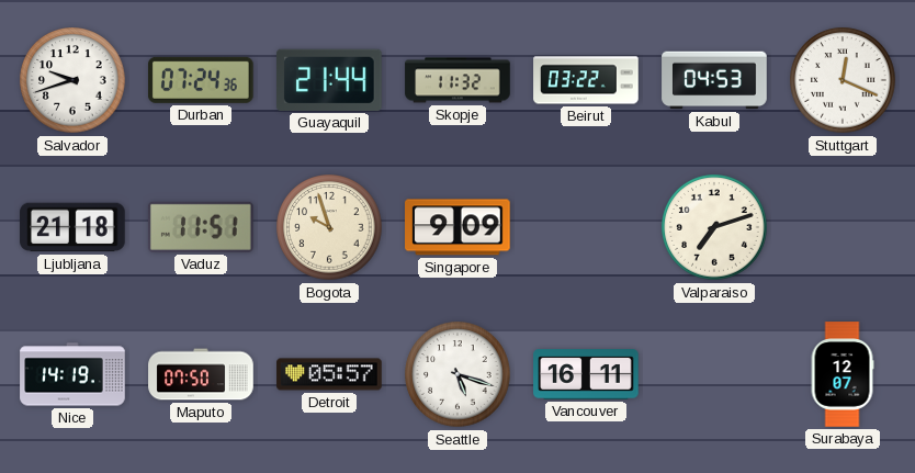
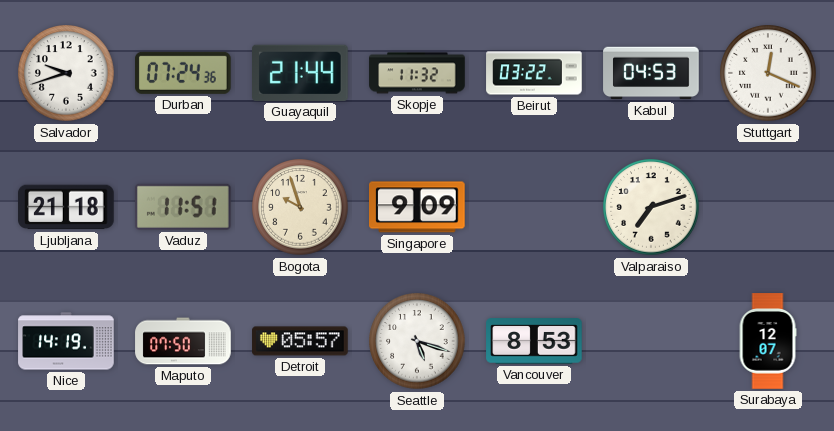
Vancouver: 16:11 -> 8:53 (534, 341)
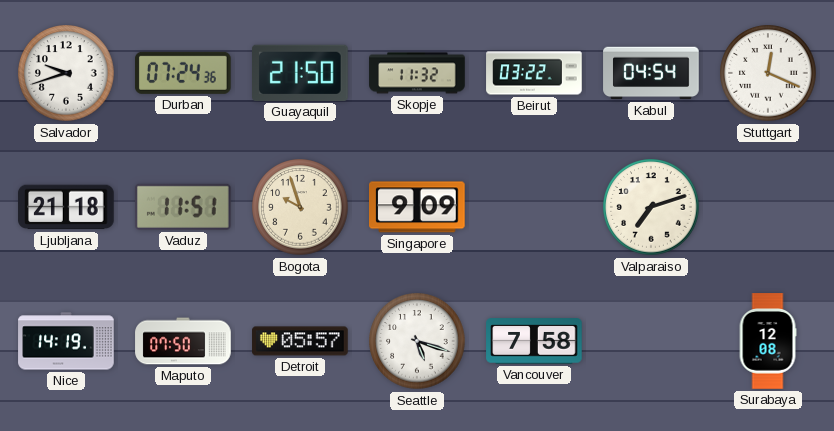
Guayaquil: 21:44 -> 21:50 (301, 73)
Kabul: 04:53 -> 04:54 (651, 73)
Vancouver: 8:53 -> 7:58 (534, 341)
Surabaya: 12:07 -> 12:08 (768, 341)
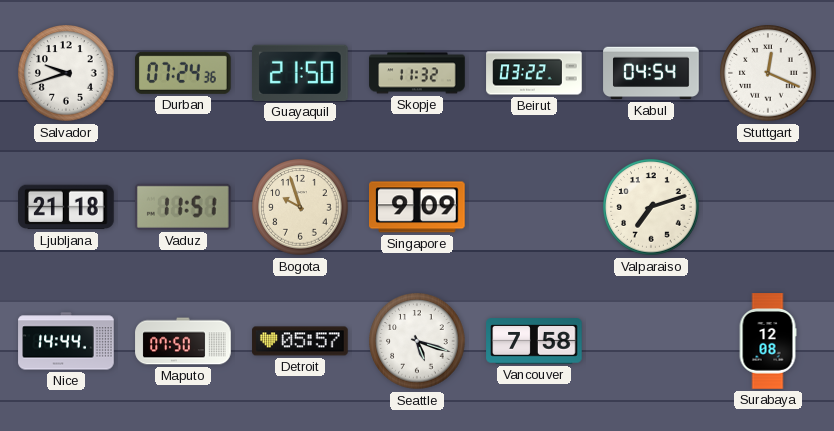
Nice: 14:19 -> 14:44 (66, 341)
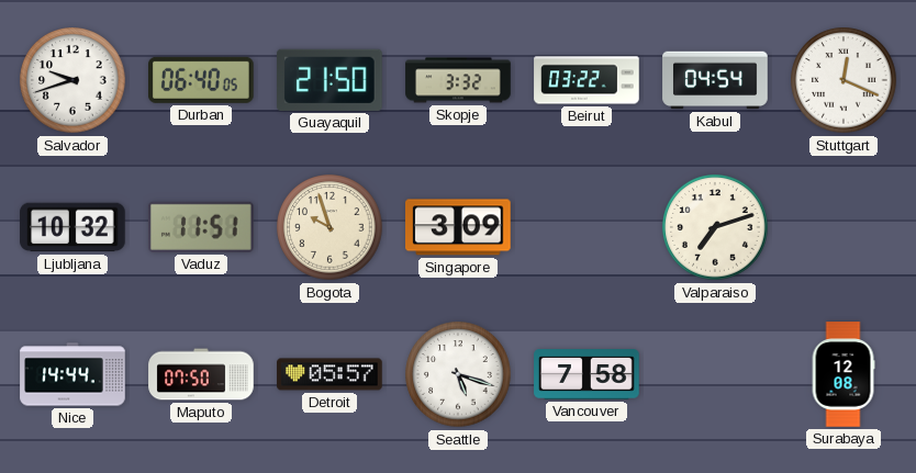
Durban: 07:24 -> 06:40 (202, 80)
Skopje: 11:32 -> 3:32 (458, 80)
Ljubljana: 21:18 -> 10:32 (72, 227)
Singapore: 9:09 -> 3:09 (458, 227)
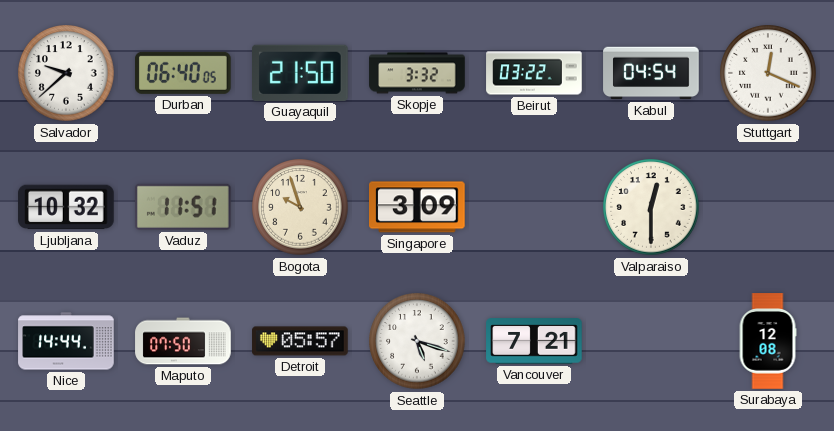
Salvador: 9:42 -> 9:38 (66, 73)
Valparaiso: 7:12 -> 12:30 (651, 207)
Vancouver: 7:58 -> 7:21 (534, 341)
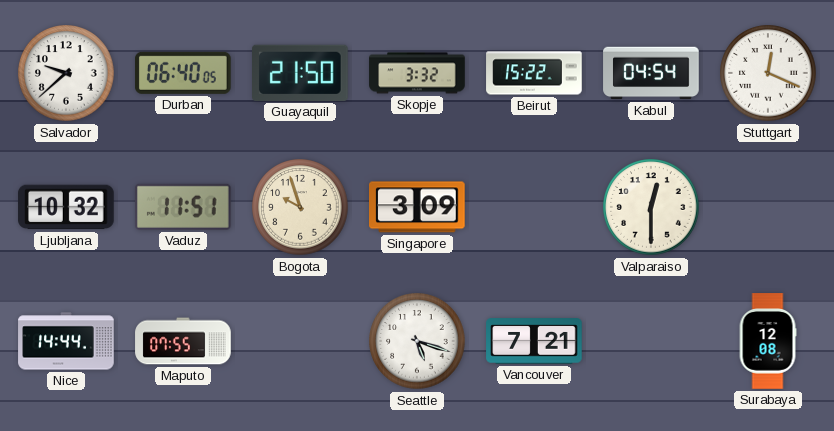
Beirut: 03:22 -> 15:22 (534, 73)
Maputo: 07:50 -> 07:55 (183, 341)
Detroit: 05:57 -> none (300, 341)
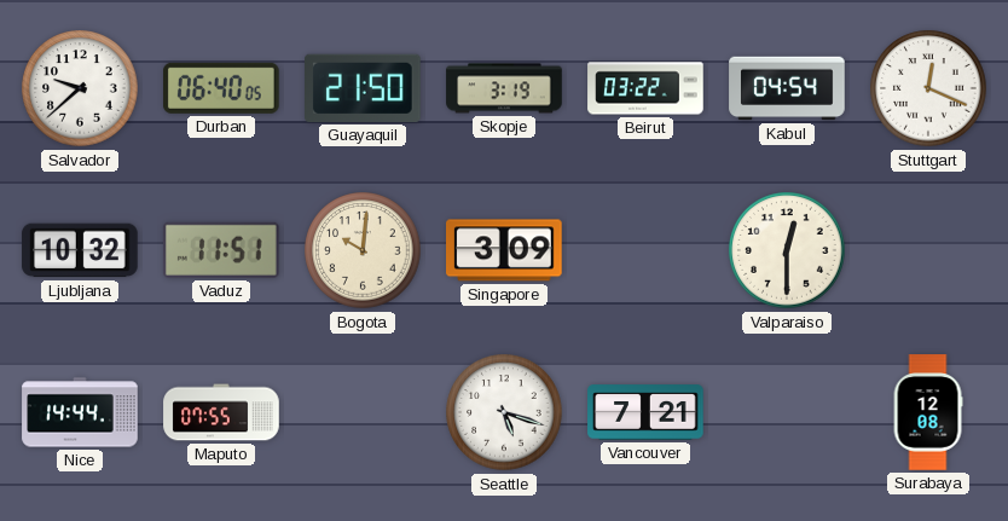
Skopje: 3:32 -> 3:19 (504, 88)
Beirut: 15:22 -> 03:22 (645, 88)
Bogota: 9:57 -> 10:01 (363, 250)
